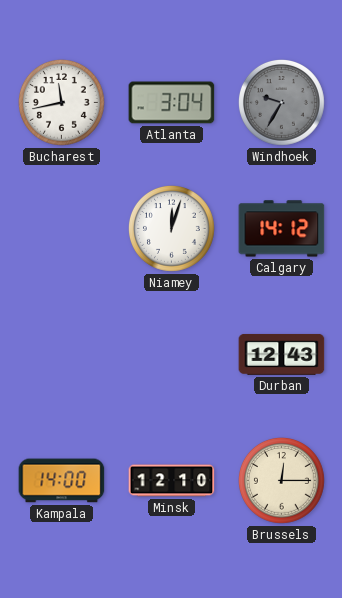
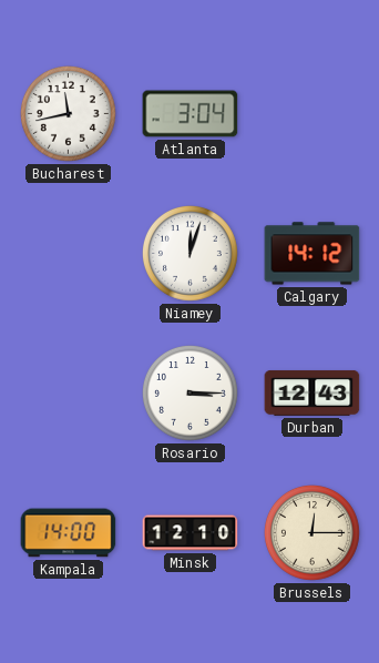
Windhoek: 9:35 -> none (282, 103)
Rosario: none -> 3:15 (191, 394)
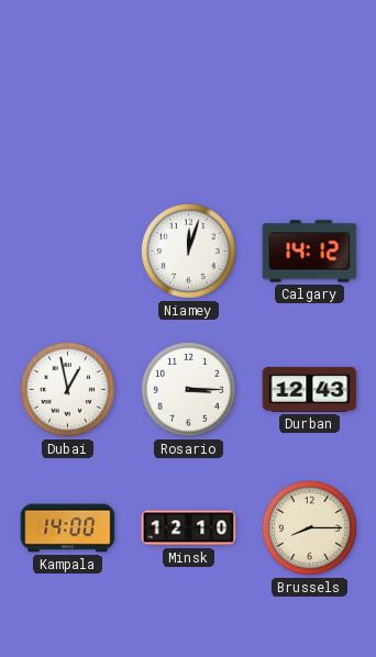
Bucharest: 11:43 -> none (69, 114)
Atlanta: 3:04 -> none (191, 114)
Dubai: none -> 12:58 (68, 390)
Brussels: 12:15 -> 8:15 (310, 528)
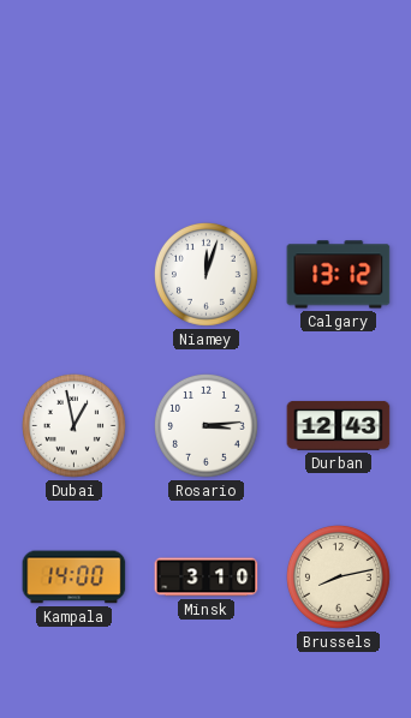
Calgary: 14:12 -> 13:12 (339, 275)
Rosario: 3:15 -> 3:14 (207, 426)
Minsk: 12:10 -> 3:10 (207, 578)
Brussels: 8:15 -> 8:13 (339, 578)
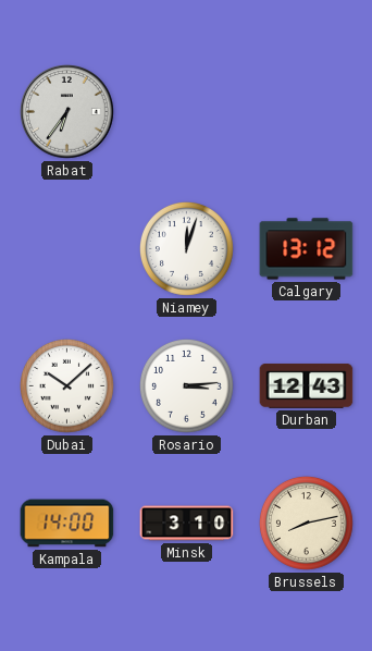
Rabat: none -> 6:36 (67, 112)
Dubai: 12:58 -> 10:08 (67, 386)
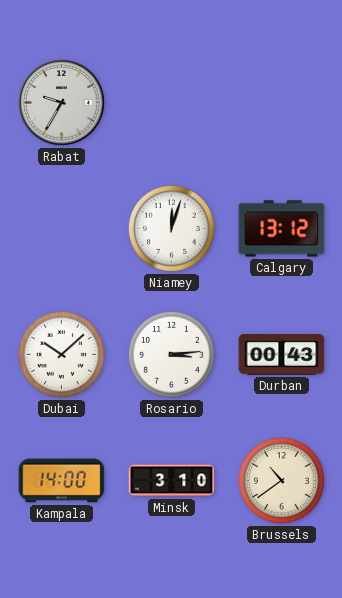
Rabat: 6:36 -> 9:35 (62, 103)
Durban: 12:43 -> 00:43 (282, 354)
Brussels: 8:13 -> 10:39 (282, 481)
